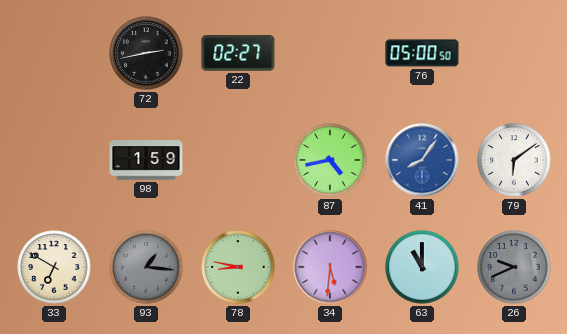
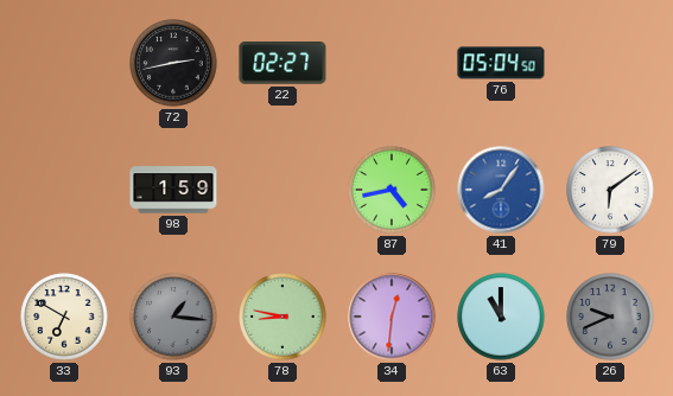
76: 05:00 -> 05:04 (501, 63)
34: 5:31 -> 12:31 (392, 317)
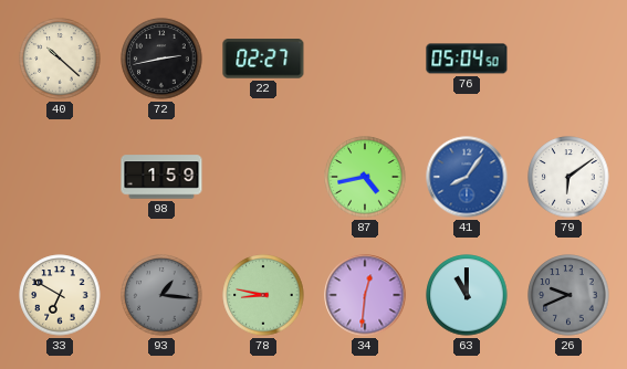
40: none -> 10:22 (60, 59)
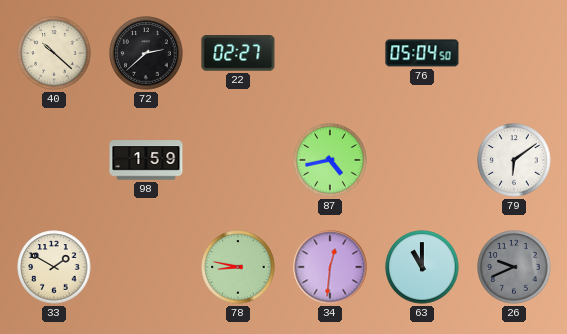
72: 2:43 -> 2:38 (146, 53)
41: 8:06 -> none (467, 177)
33: 6:50 -> 1:50 (54, 267)
93: 1:16 -> none (161, 295)
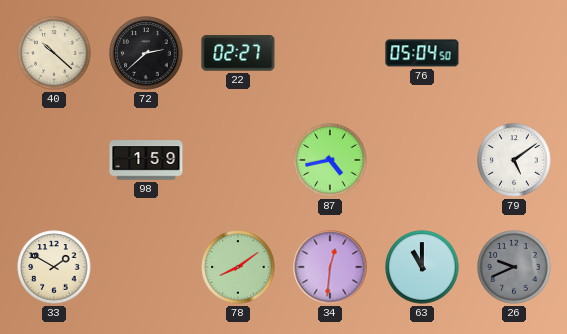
79: 6:09 -> 5:09 (514, 160)
78: 8:47 -> 8:09 (238, 267)
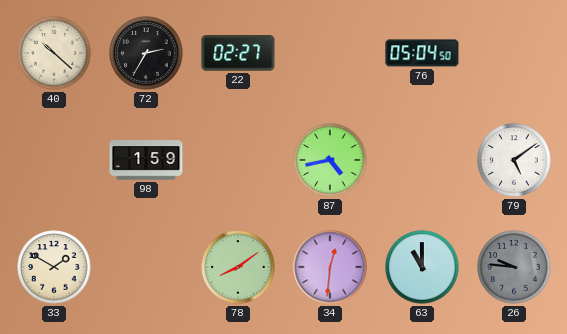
72: 2:38 -> 2:35 (146, 53)
26: 9:41 -> 9:46 (514, 267)
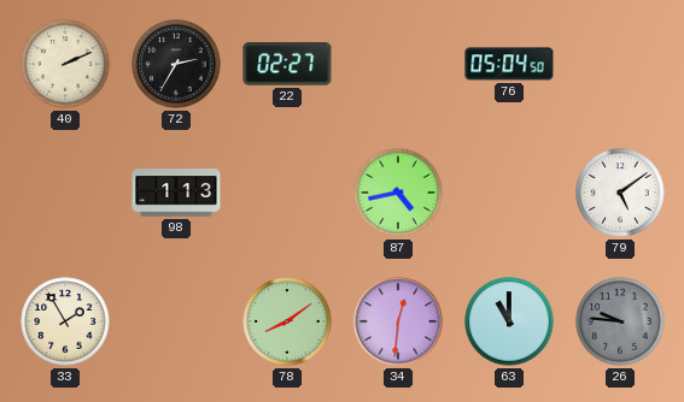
40: 10:22 -> 2:11 (65, 64)
98: 1:59 -> 1:13 (176, 193)
33: 1:50 -> 1:55 (65, 321)
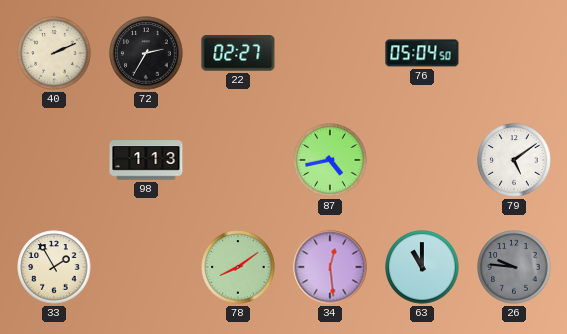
34: 12:31 -> 12:29 (330, 267)
